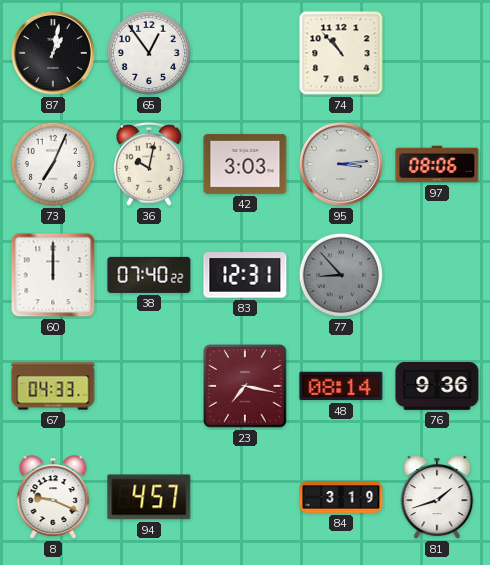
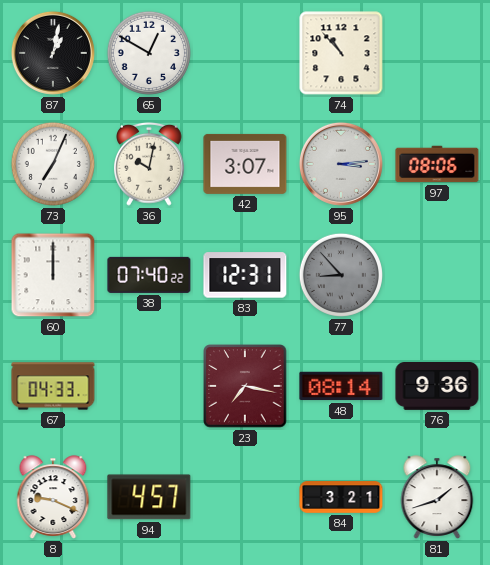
65: 12:54 -> 12:50 (149, 53)
42: 3:03 -> 3:07 (245, 164)
84: 3:19 -> 3:21 (341, 497)
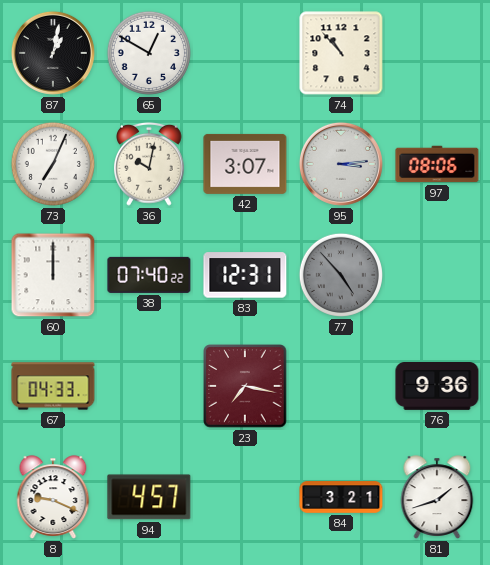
77: 8:53 -> 4:53 (341, 275)
48: 08:14 -> none (341, 386)
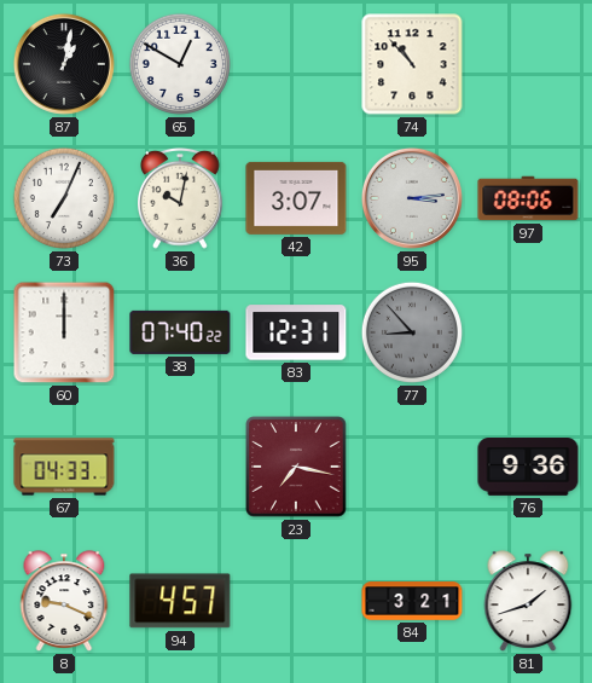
77: 4:53 -> 8:53 (412, 332)
